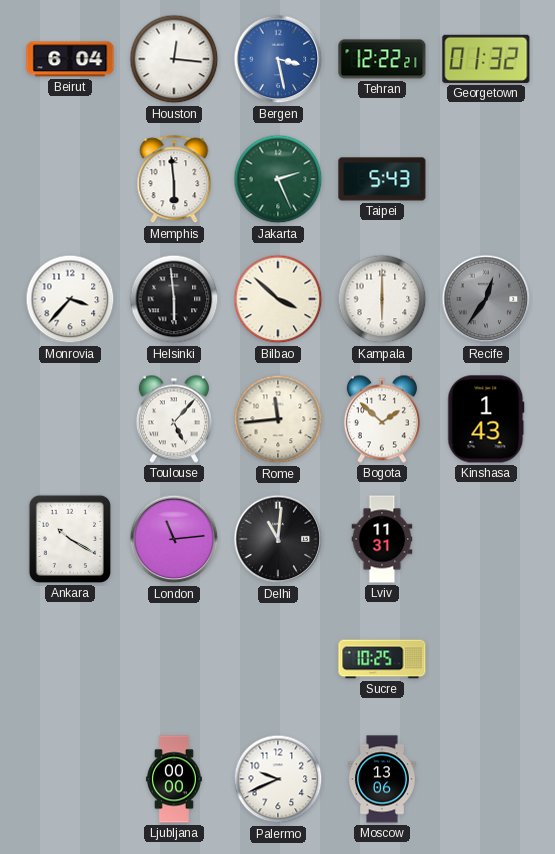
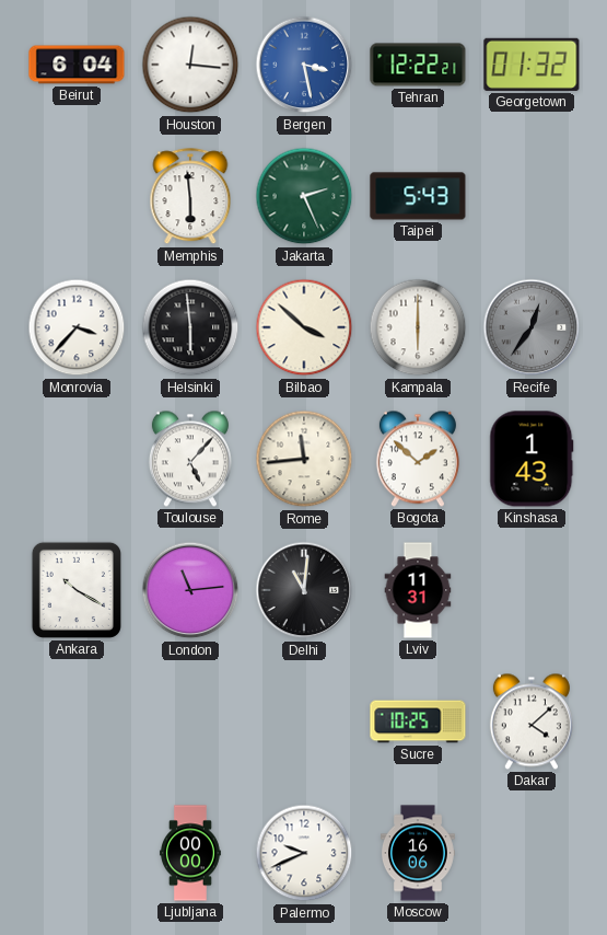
Dakar: none -> 4:08 (532, 722)
Moscow: 13:06 -> 16:06 (418, 853)
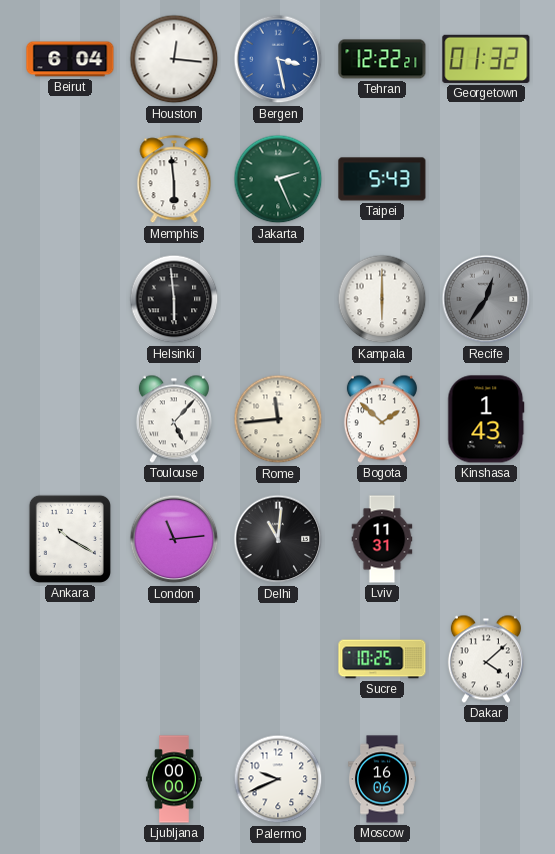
Monrovia: 3:37 -> none (77, 327)
Bilbao: 3:52 -> none (304, 327)
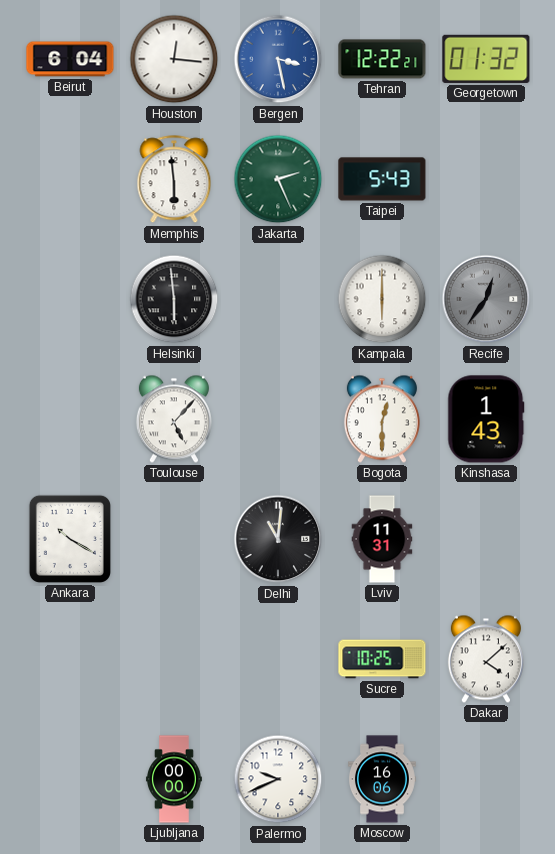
Rome: 11:44 -> none (278, 419)
Bogota: 1:52 -> 12:30 (382, 419)
London: 11:14 -> none (174, 539)
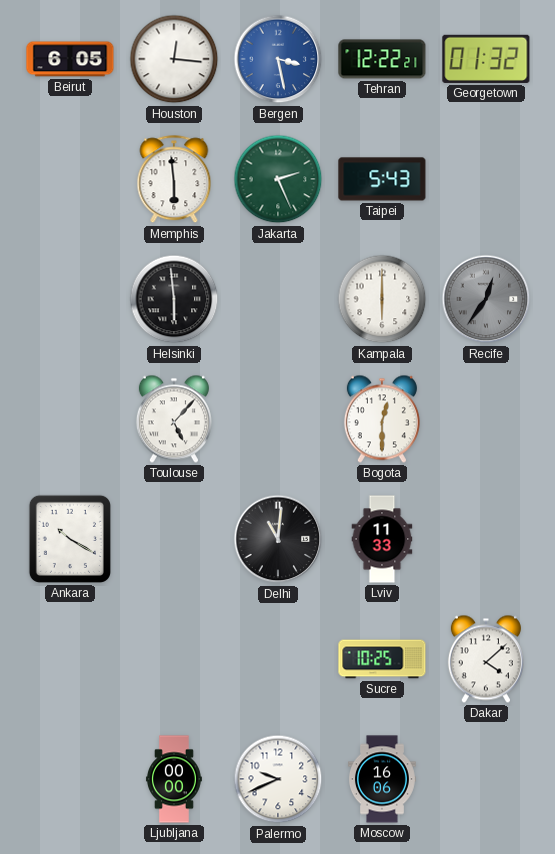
Beirut: 6:04 -> 6:05 (70, 59)
Kinshasa: 1:43 -> none (486, 419)
Lviv: 11:31 -> 11:33 (382, 539)
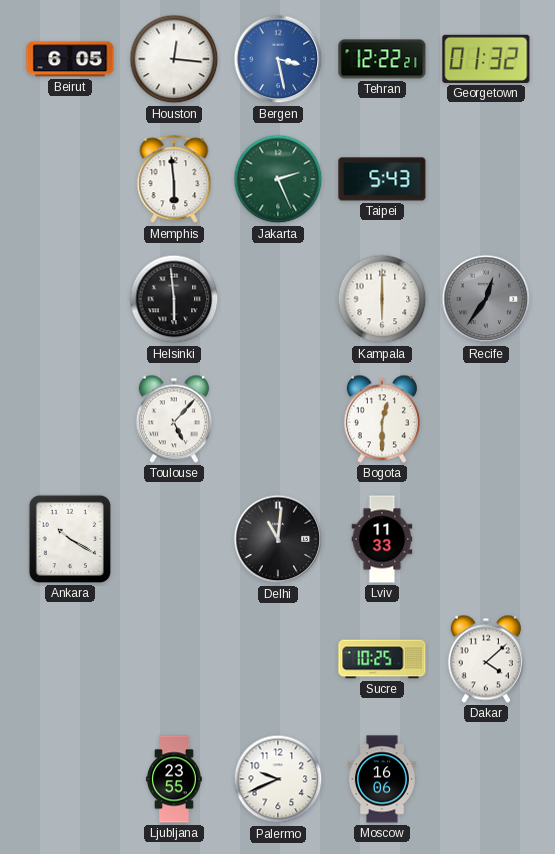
Ljubljana: 00:00 -> 23:55 (174, 779)
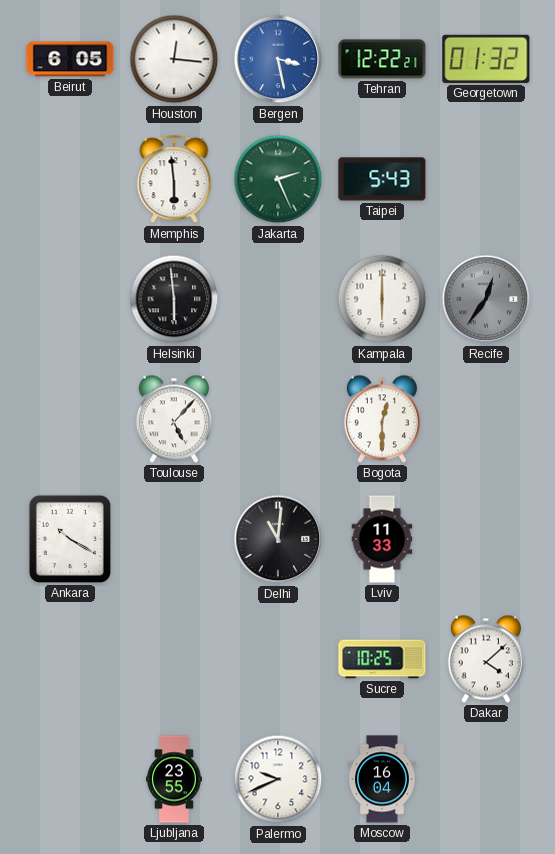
Moscow: 16:06 -> 16:04 (382, 779)
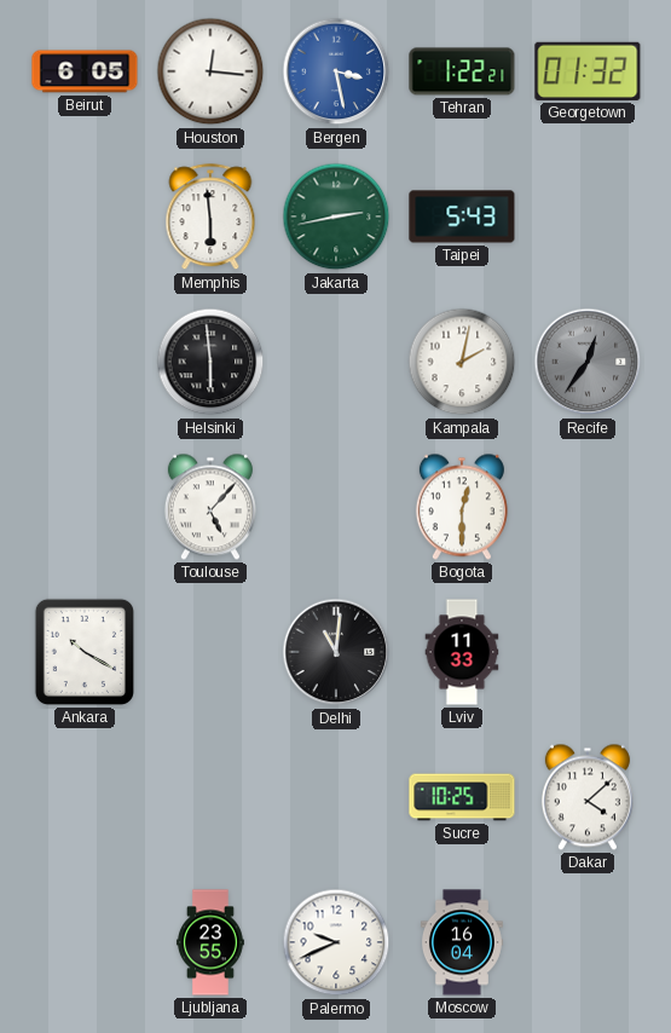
Tehran: 12:22 -> 1:22 (462, 71)
Jakarta: 2:26 -> 2:43 (336, 217)
Kampala: 6:00 -> 2:02 (462, 362)
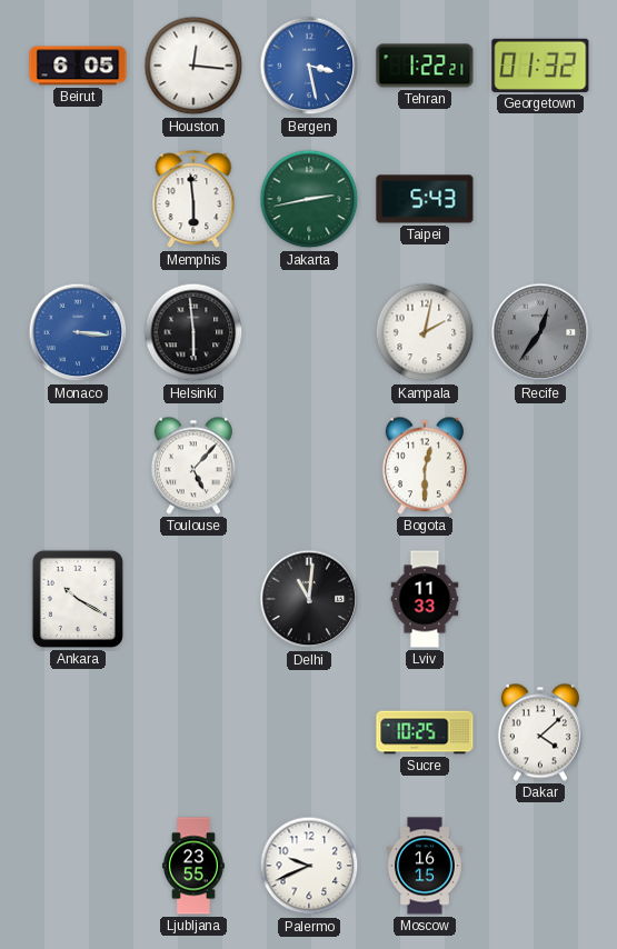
Monaco: none -> 3:16 (78, 332)
Moscow: 16:04 -> 16:15 (425, 866)
